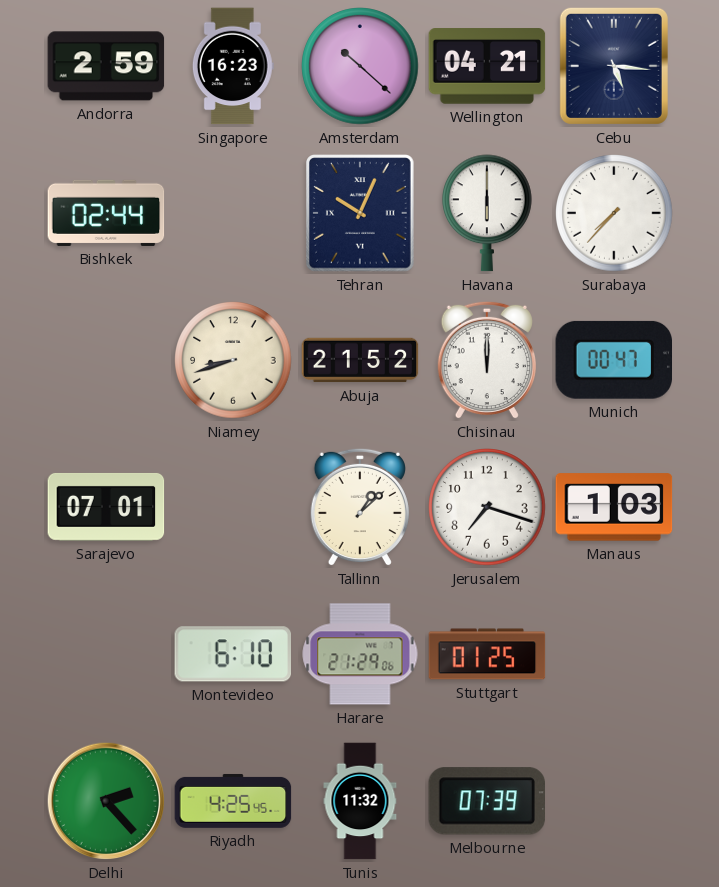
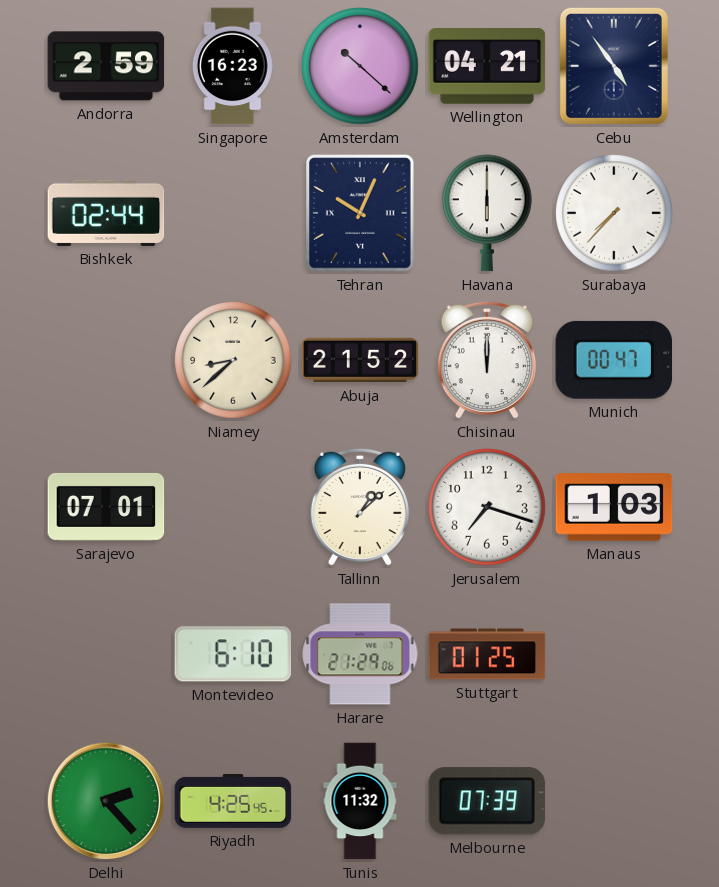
Cebu: 5:16 -> 4:54 (614, 66)
Niamey: 8:42 -> 8:38 (233, 360)
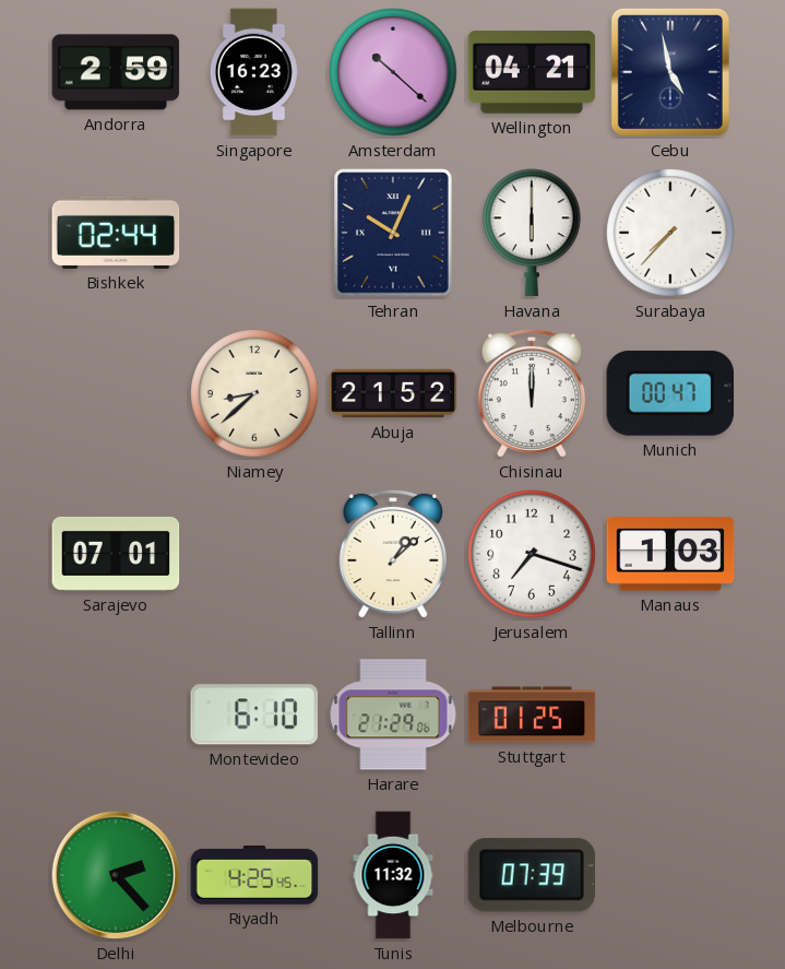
Cebu: 4:54 -> 4:58 (670, 72)
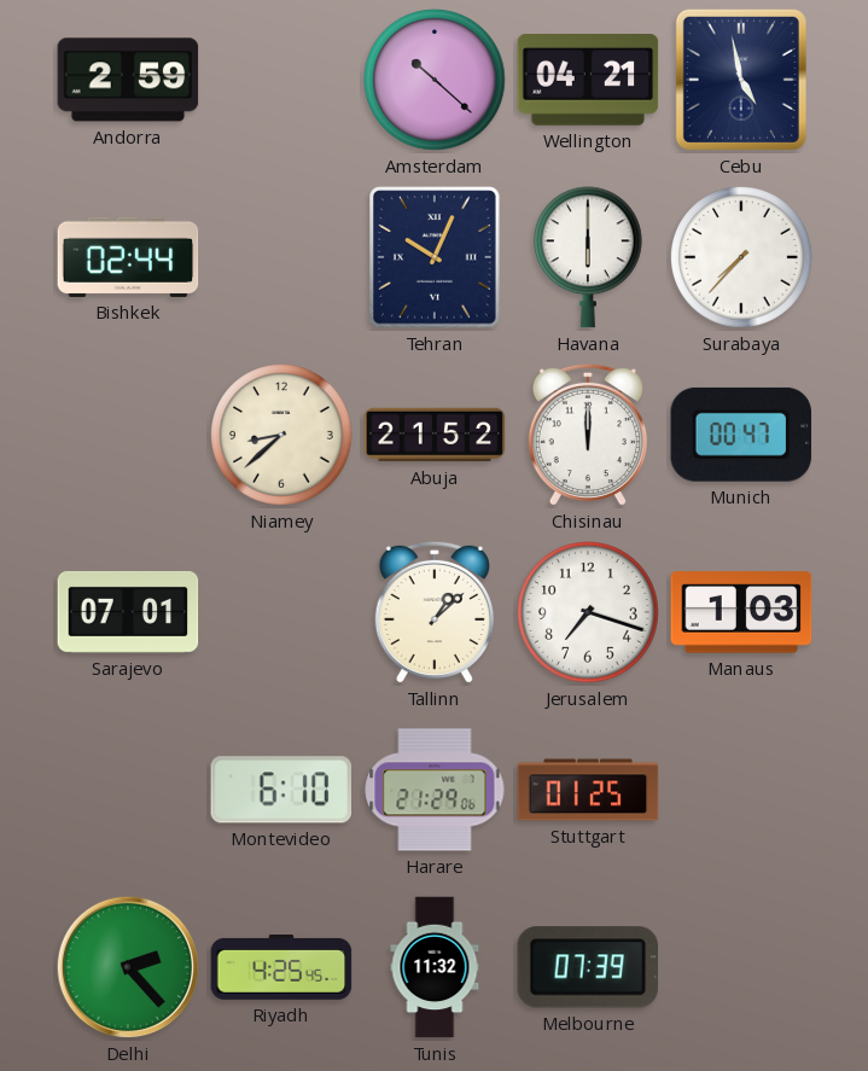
Singapore: 16:23 -> none (254, 72)
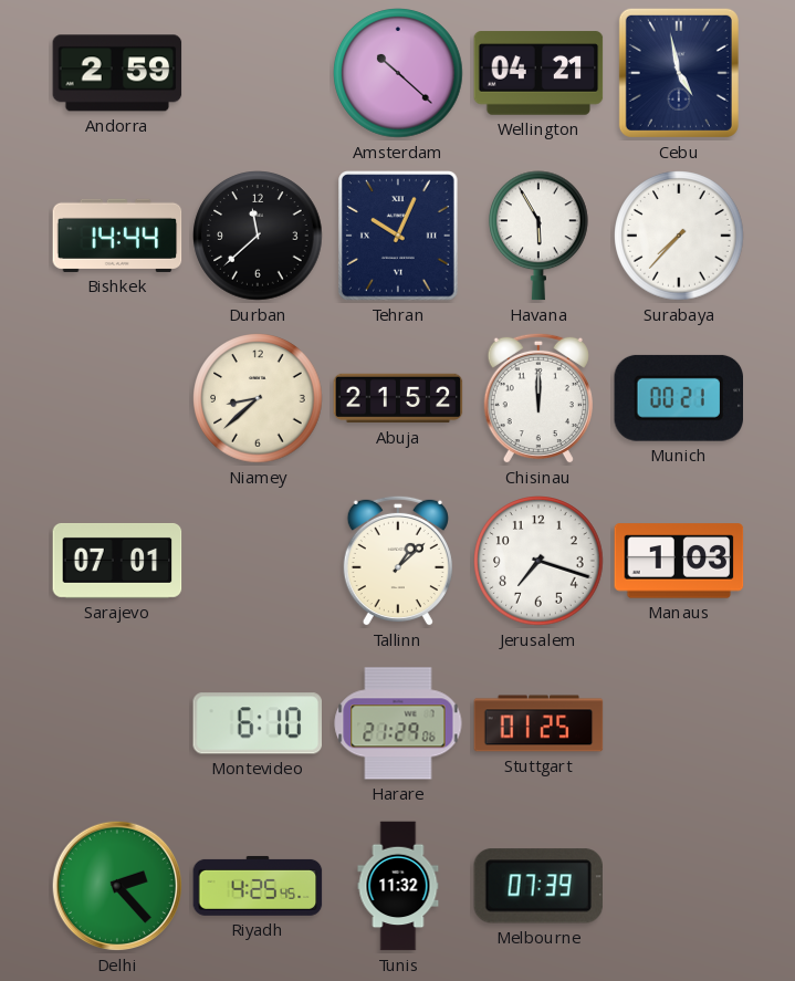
Bishkek: 02:44 -> 14:44 (117, 236)
Durban: none -> 11:38 (258, 236)
Havana: 6:00 -> 5:55 (540, 236)
Munich: 00:47 -> 00:21 (678, 398)
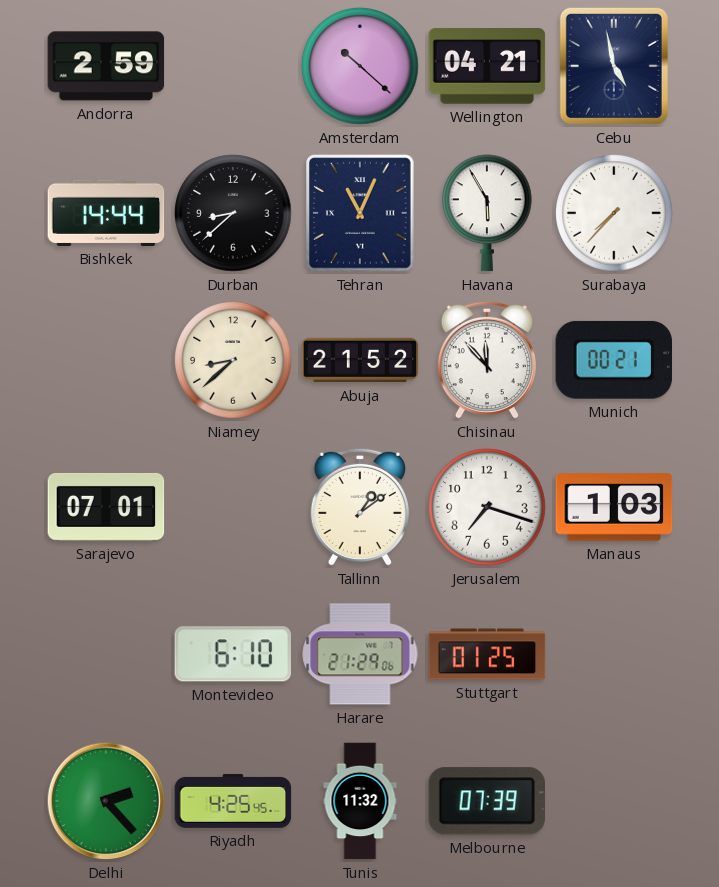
Durban: 11:38 -> 8:38 (233, 213)
Tehran: 10:04 -> 11:04 (360, 213)
Chisinau: 12:00 -> 11:53 (487, 360)
Tallinn: 1:08 -> 1:09 (360, 507)
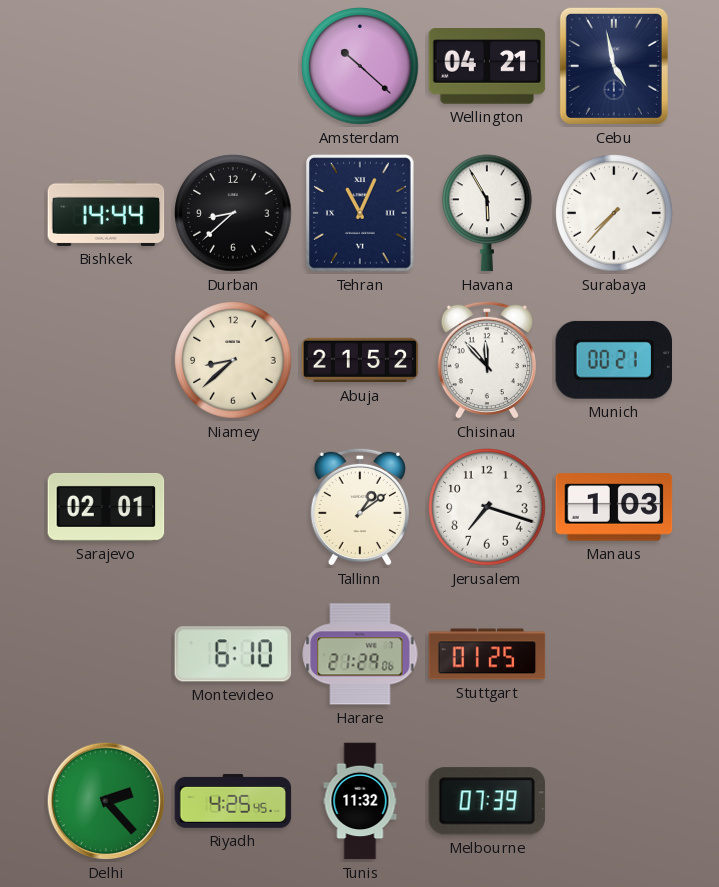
Andorra: 2:59 -> none (106, 66)
Sarajevo: 07:01 -> 02:01 (106, 507)
